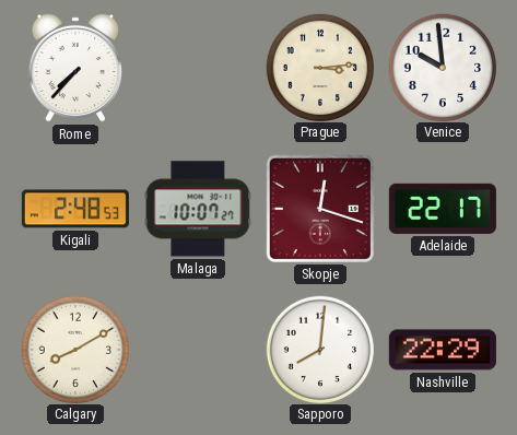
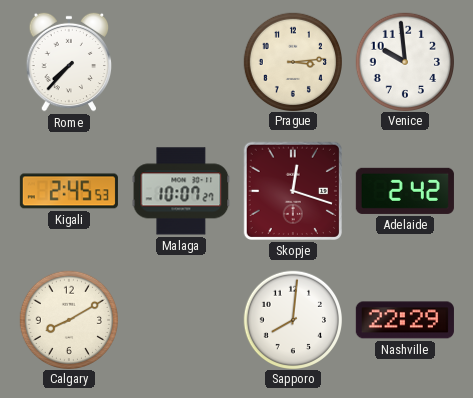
Kigali: 2:48 -> 2:45 (69, 191)
Adelaide: 22:17 -> 2:42 (405, 191)
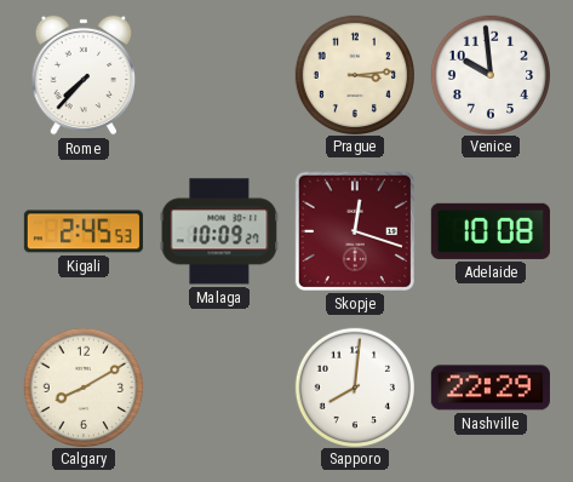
Malaga: 10:07 -> 10:09 (219, 231)
Adelaide: 2:42 -> 10:08 (491, 231)
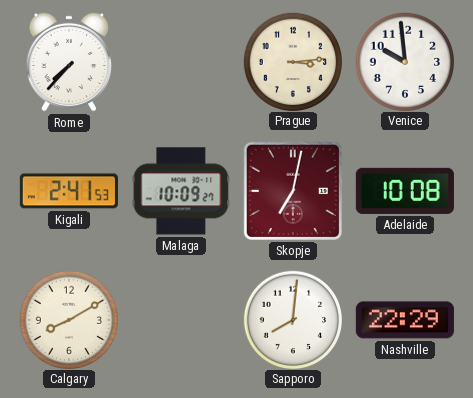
Kigali: 2:45 -> 2:41 (69, 191)
Skopje: 12:18 -> 7:02 (293, 191)
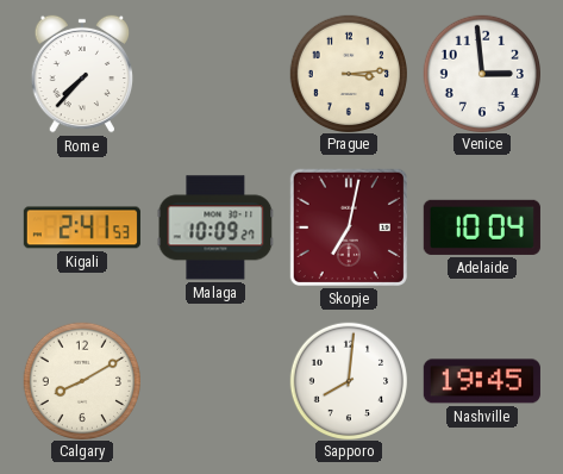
Venice: 9:59 -> 2:59 (481, 73)
Adelaide: 10:08 -> 10:04 (482, 227)
Nashville: 22:29 -> 19:45 (482, 381)
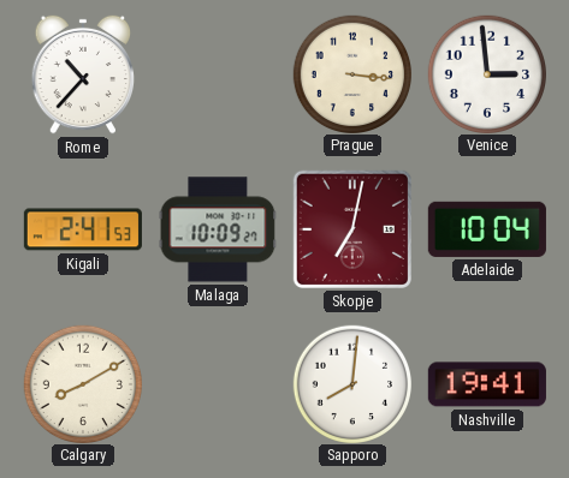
Rome: 7:37 -> 10:37 (83, 74)
Prague: 3:14 -> 3:16 (351, 73)
Nashville: 19:45 -> 19:41 (487, 384)
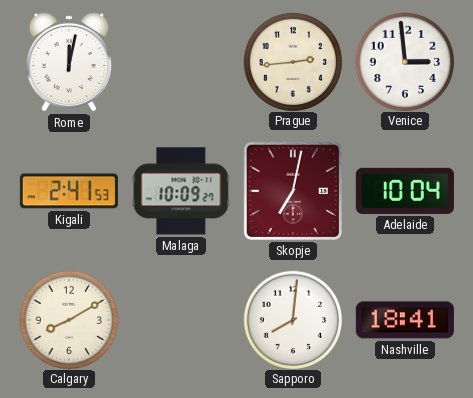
Rome: 10:37 -> 12:02 (69, 62)
Prague: 3:16 -> 2:44 (292, 61)
Nashville: 19:41 -> 18:41 (405, 320)
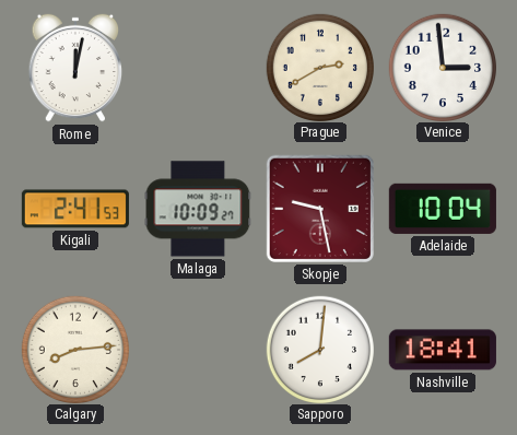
Prague: 2:44 -> 2:40 (319, 67)
Skopje: 7:02 -> 9:28 (320, 209)
Calgary: 8:10 -> 8:14 (74, 349)
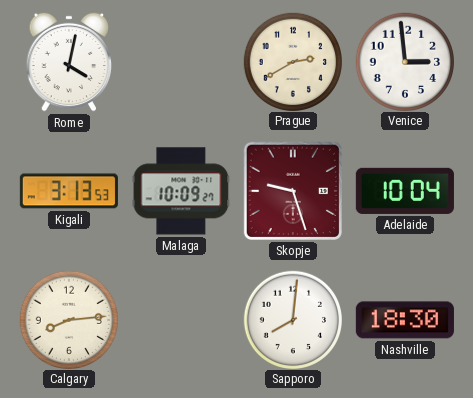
Rome: 12:02 -> 4:02 (69, 62)
Kigali: 2:41 -> 3:13 (69, 191)
Skopje: 9:28 -> 9:27 (293, 191)
Nashville: 18:41 -> 18:30 (405, 320)
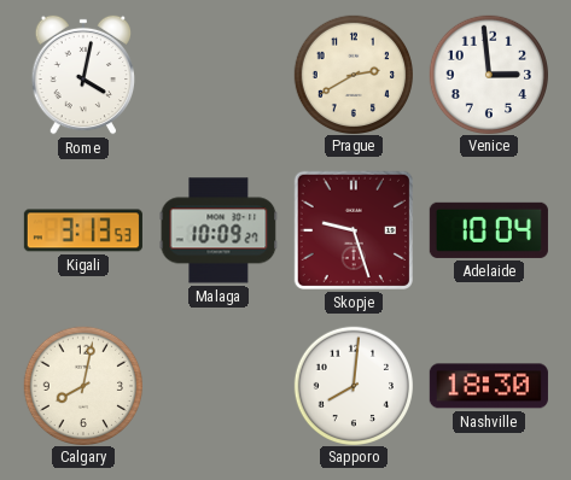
Calgary: 8:14 -> 8:02 (82, 385)
